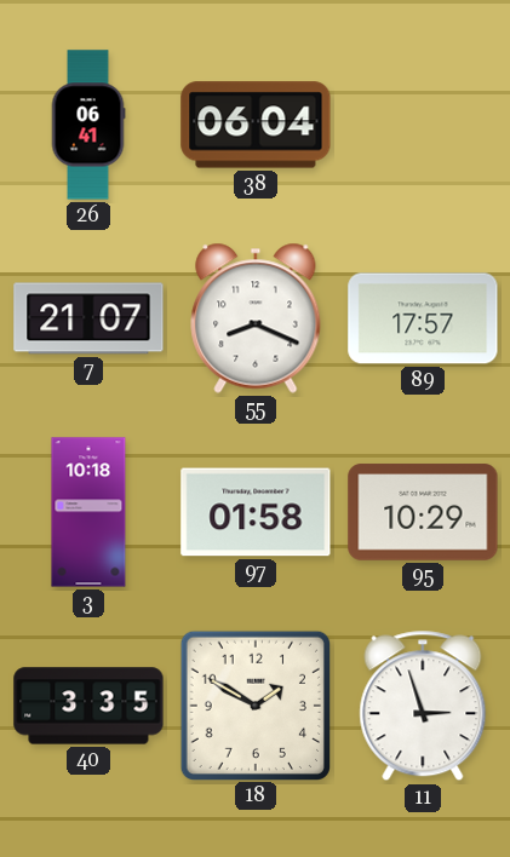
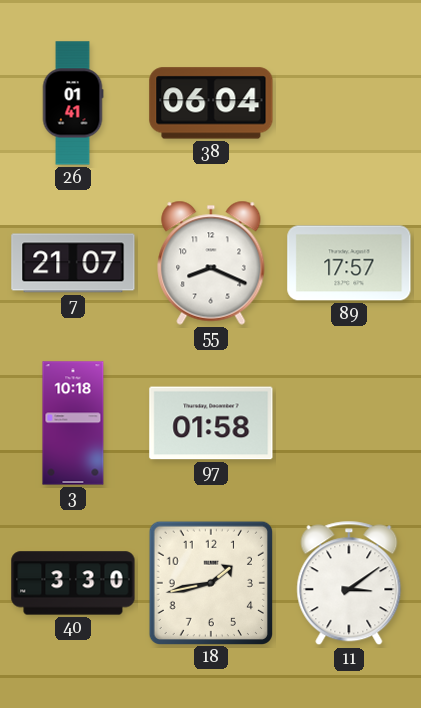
26: 06:41 -> 01:41 (73, 103)
95: 10:29 -> none (423, 512)
40: 3:35 -> 3:30 (73, 583)
18: 1:50 -> 1:43 (210, 582)
11: 2:57 -> 3:09 (349, 583)
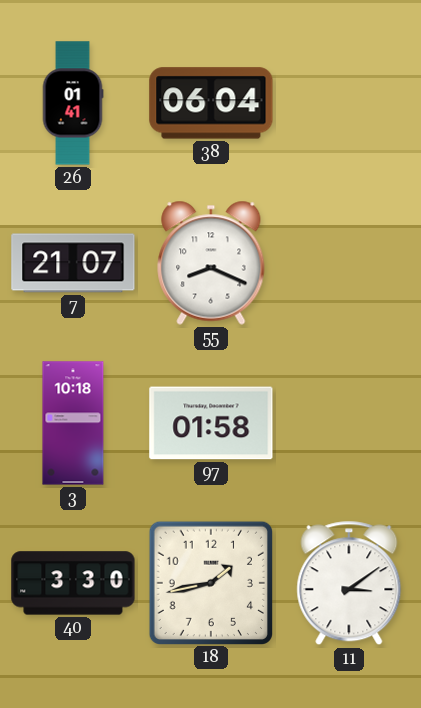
89: 17:57 -> none (349, 263)
